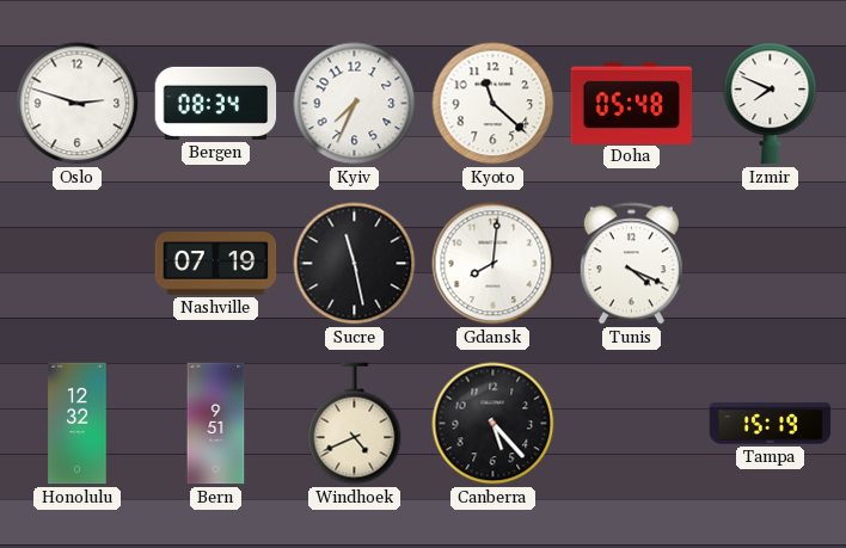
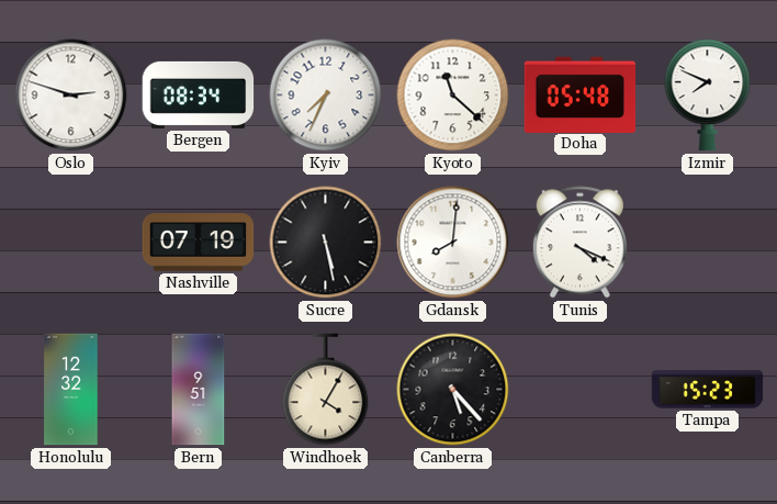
Sucre: 11:28 -> 5:28 (326, 243)
Windhoek: 4:41 -> 4:05 (326, 390)
Tampa: 15:19 -> 15:23 (708, 390)
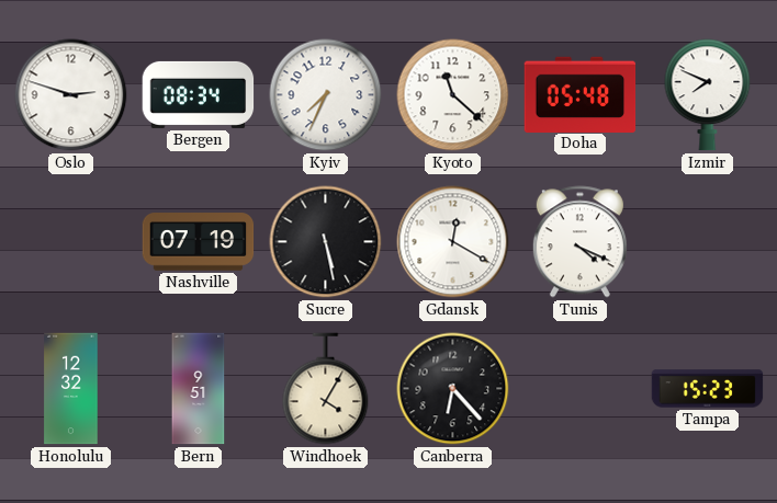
Gdansk: 8:01 -> 12:20 (453, 242)
Canberra: 5:23 -> 6:23 (453, 389)
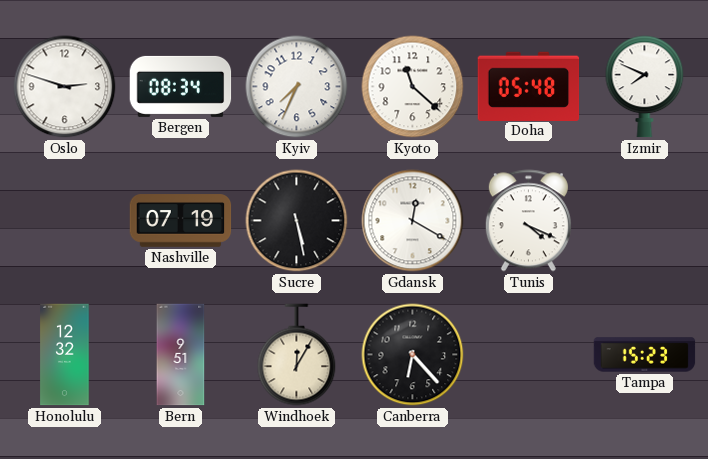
Windhoek: 4:05 -> 12:05 (297, 355)
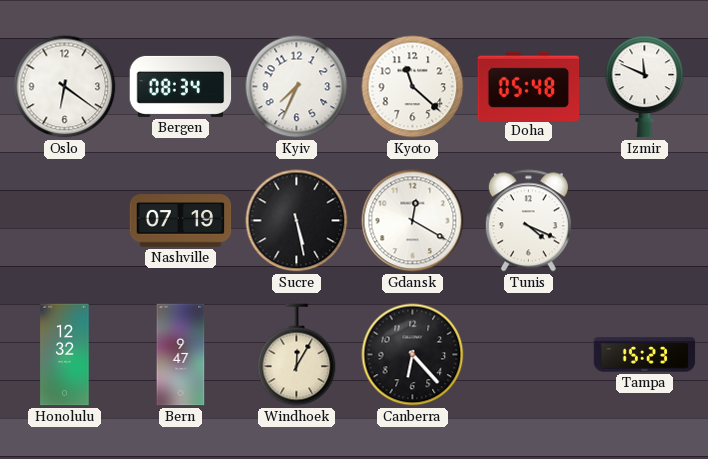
Oslo: 2:48 -> 6:21 (65, 87)
Izmir: 7:49 -> 11:49 (645, 87)
Bern: 9:51 -> 9:47 (181, 355)
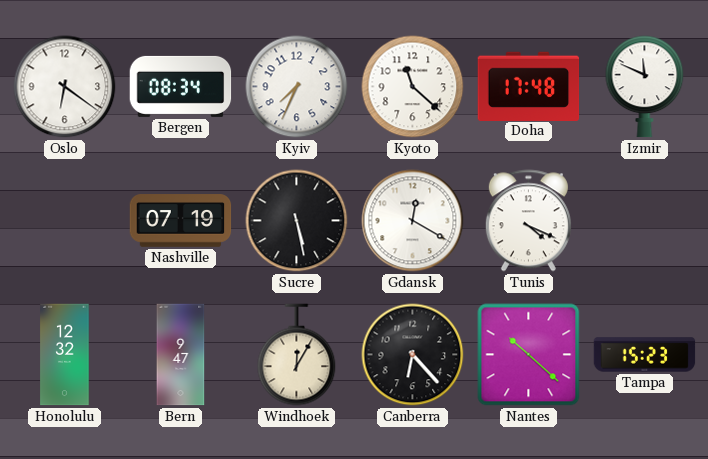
Doha: 05:48 -> 17:48 (529, 86)
Nantes: none -> 10:22 (529, 355)
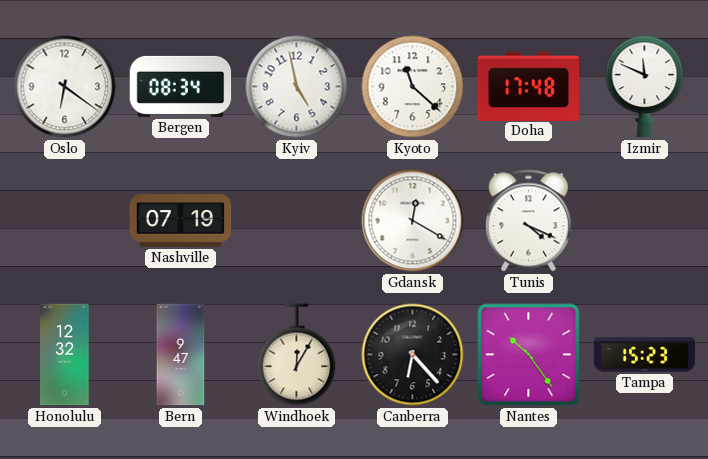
Kyiv: 7:34 -> 4:58 (297, 87)
Sucre: 5:28 -> none (297, 221)
Nantes: 10:22 -> 10:24 (529, 355)
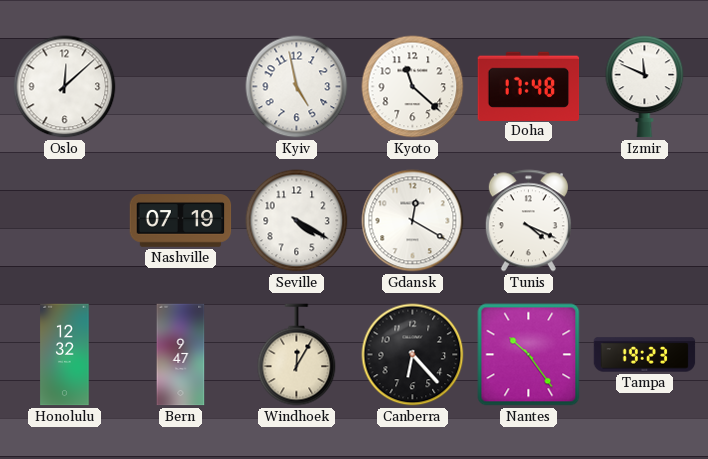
Oslo: 6:21 -> 12:08 (65, 87)
Bergen: 08:34 -> none (181, 86)
Seville: none -> 4:20 (297, 221)
Tampa: 15:23 -> 19:23 (645, 355)
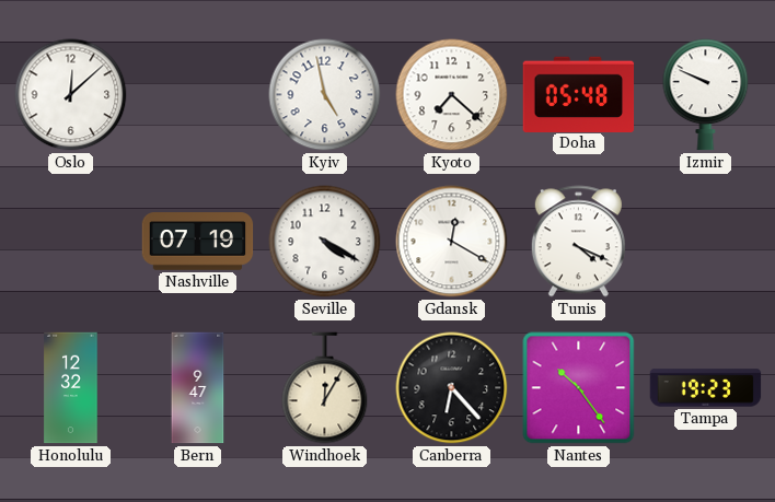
Kyoto: 11:22 -> 7:22 (452, 95)
Doha: 17:48 -> 05:48 (579, 94)
Izmir: 11:49 -> 9:49 (706, 95)
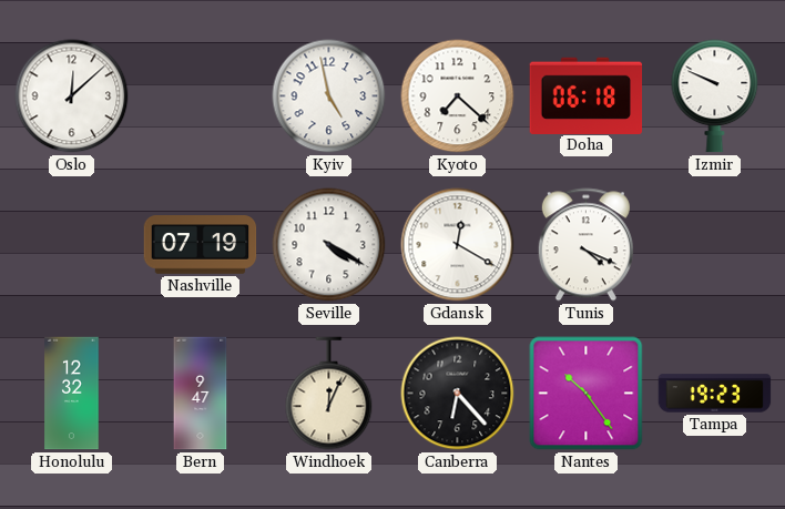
Doha: 05:48 -> 06:18 (587, 95)
Windhoek: 12:05 -> 12:04 (329, 394)
